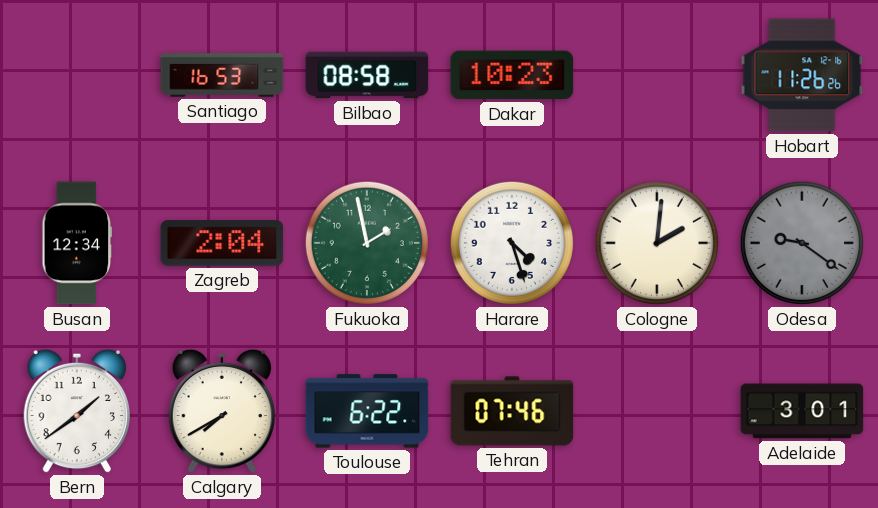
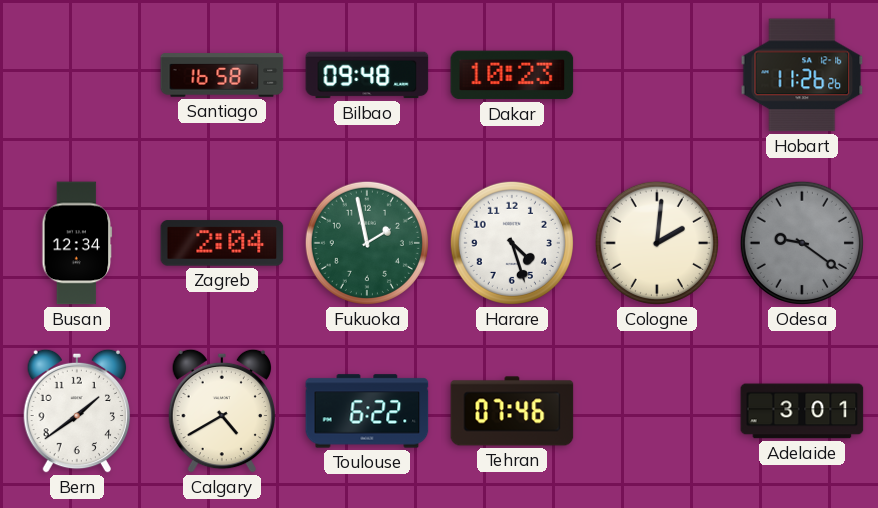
Santiago: 16:53 -> 16:58 (222, 75)
Bilbao: 08:58 -> 09:48 (367, 75)
Calgary: 7:40 -> 4:40 (221, 411)
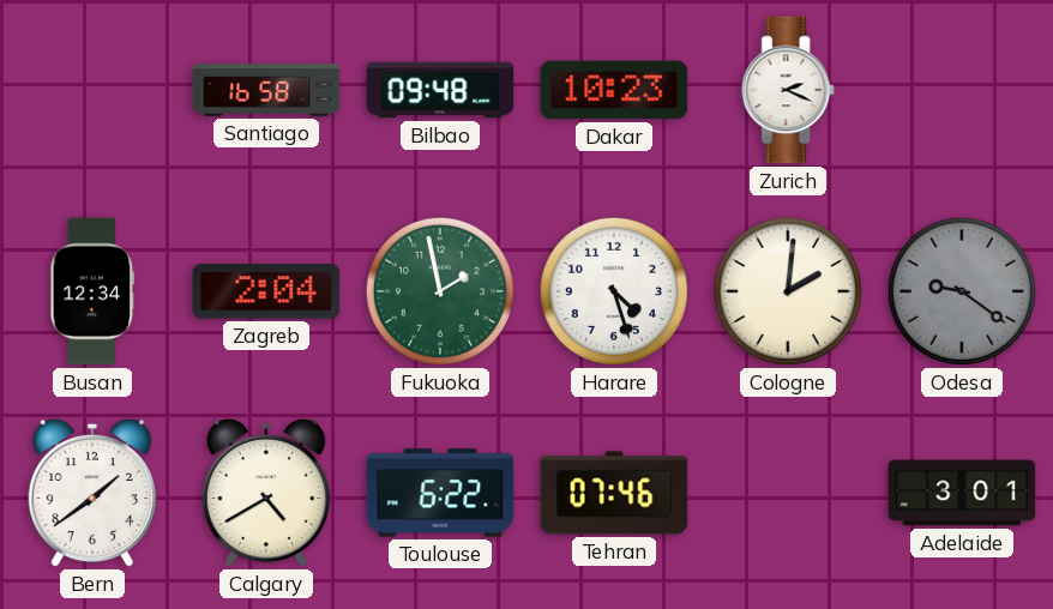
Zurich: none -> 2:19 (788, 90)
Hobart: 11:26 -> none (802, 75)
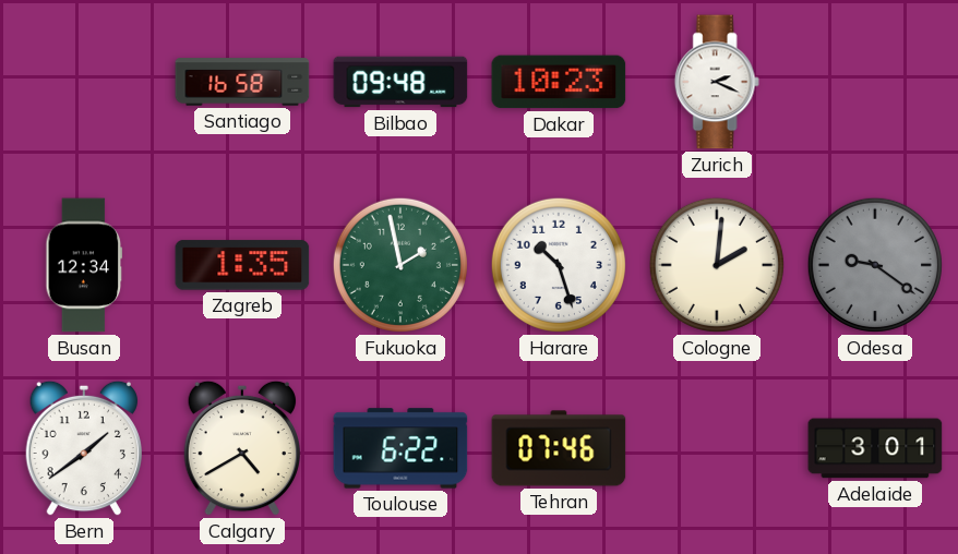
Zagreb: 2:04 -> 1:35 (242, 265)
Harare: 4:27 -> 10:27 (559, 265)
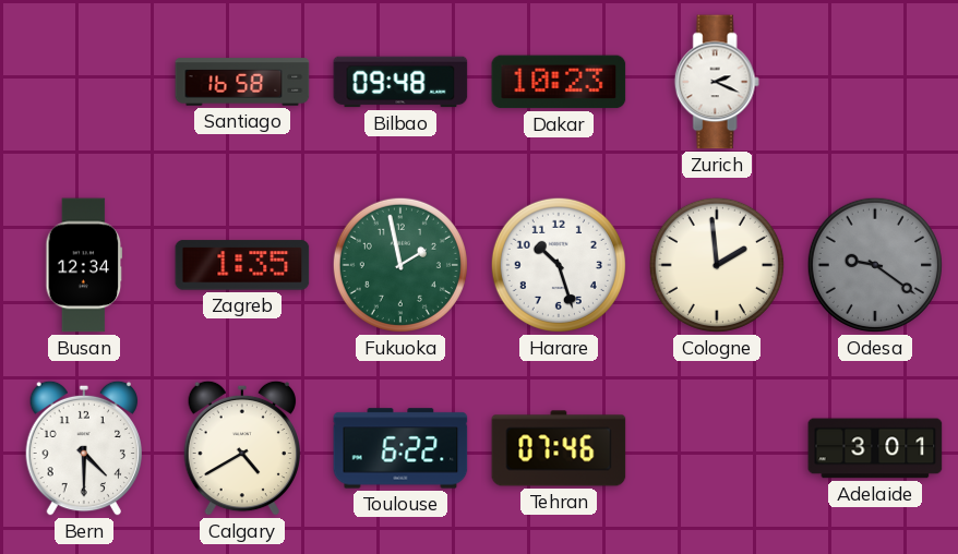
Cologne: 2:01 -> 1:59 (717, 265)
Bern: 1:39 -> 4:30 (83, 448)
